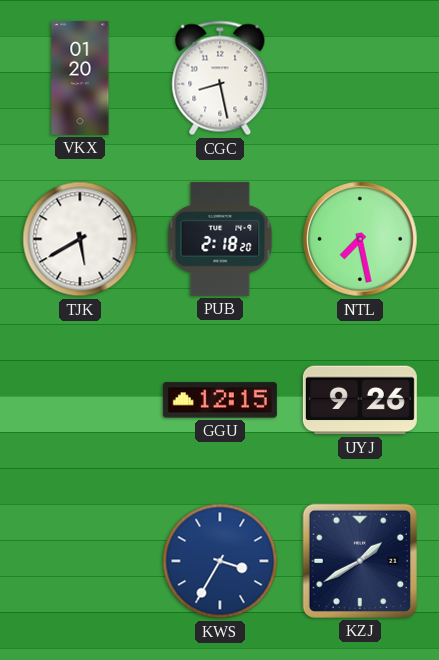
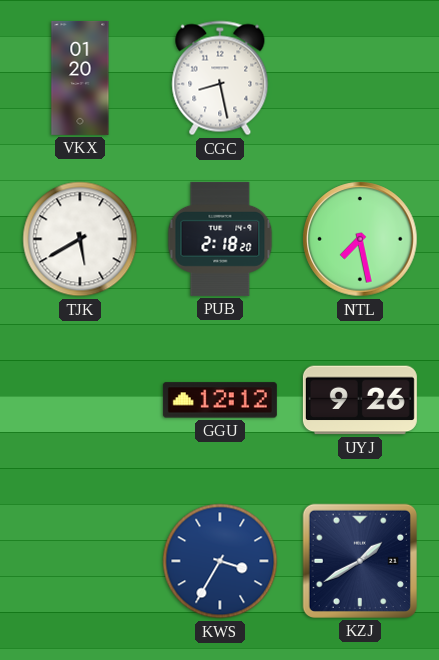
GGU: 12:15 -> 12:12 (220, 400)
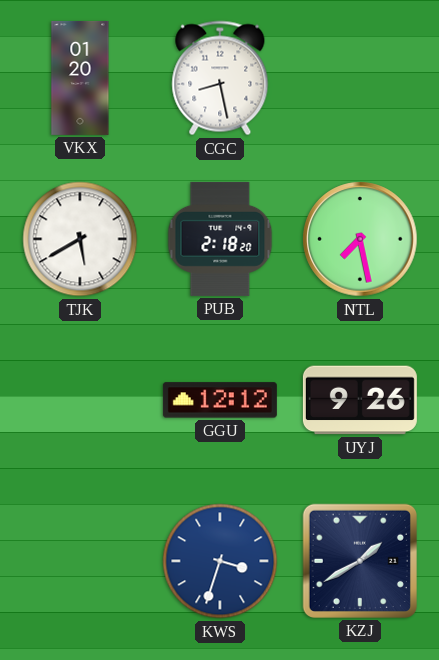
KWS: 3:35 -> 3:33 (220, 561)
